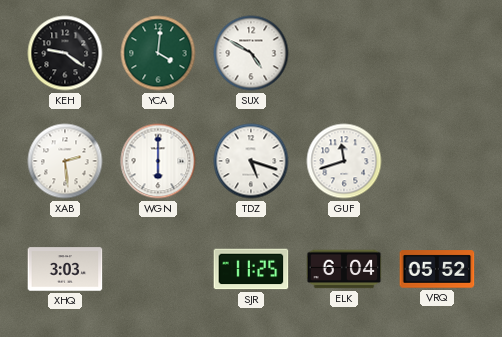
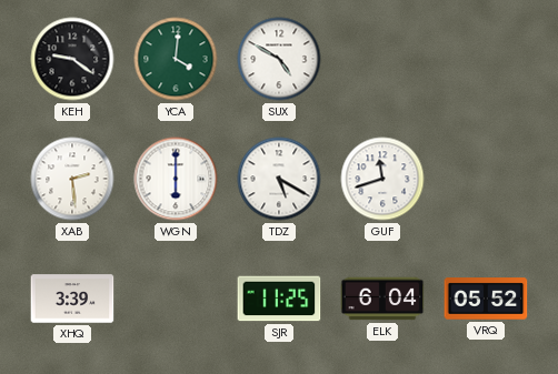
TDZ: 5:18 -> 5:20 (279, 179)
XHQ: 3:03 -> 3:39 (72, 299)
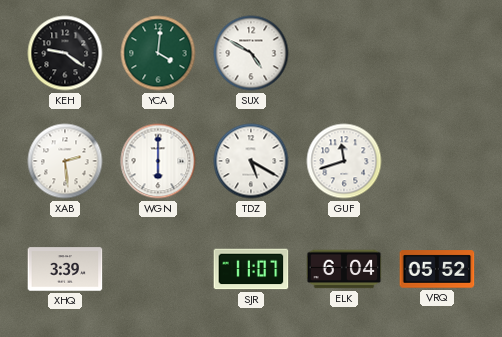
SJR: 11:25 -> 11:07 (251, 269)
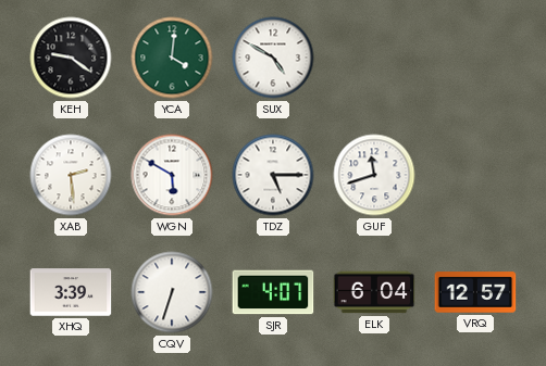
WGN: 6:00 -> 5:50 (172, 175)
TDZ: 5:20 -> 5:15 (273, 175)
CQV: none -> 6:33 (172, 292)
SJR: 11:07 -> 4:07 (273, 292)
VRQ: 05:52 -> 12:57 (475, 292)
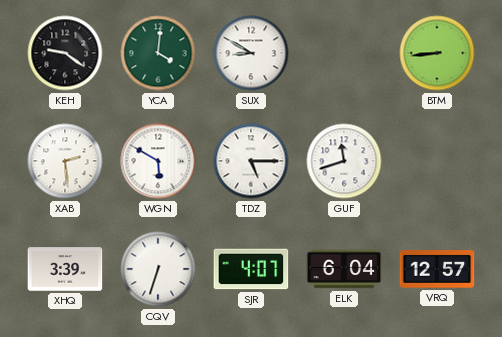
SUX: 4:50 -> 8:50 (251, 53)
BTM: none -> 8:44 (437, 53)
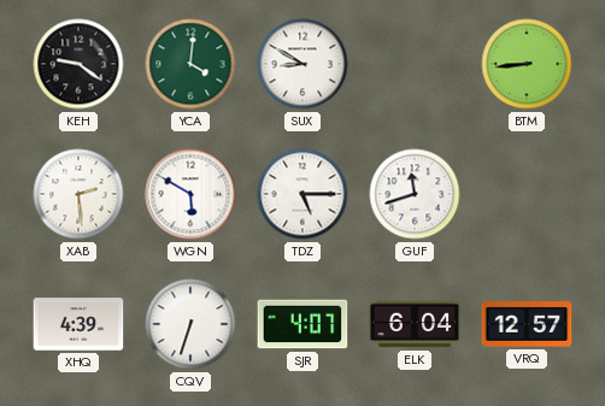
XHQ: 3:39 -> 4:39 (78, 324)
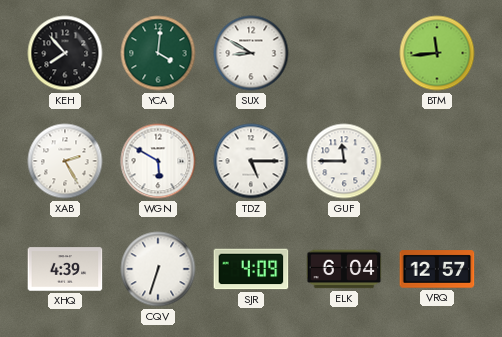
KEH: 9:21 -> 7:53 (65, 53)
BTM: 8:44 -> 11:44 (437, 53)
XAB: 2:29 -> 2:25 (65, 161)
GUF: 11:42 -> 11:45 (344, 161)
SJR: 4:07 -> 4:09 (251, 269)
